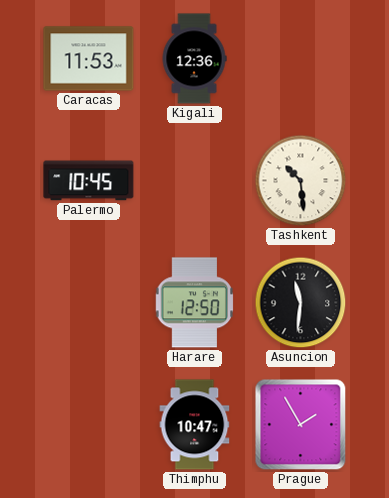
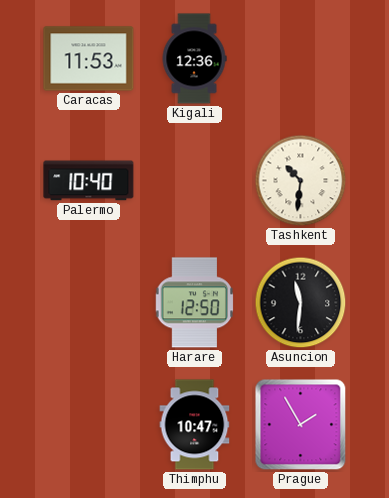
Palermo: 10:45 -> 10:40 (89, 181)
Tashkent: 10:29 -> 10:31 (301, 181)
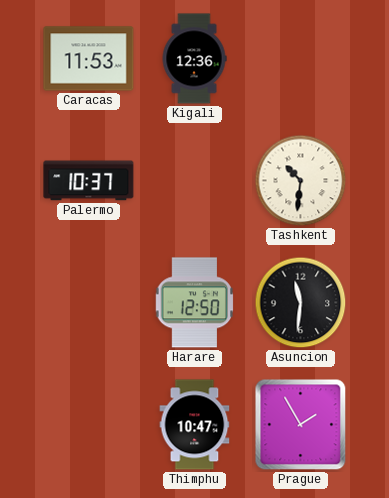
Palermo: 10:40 -> 10:37 (89, 181)
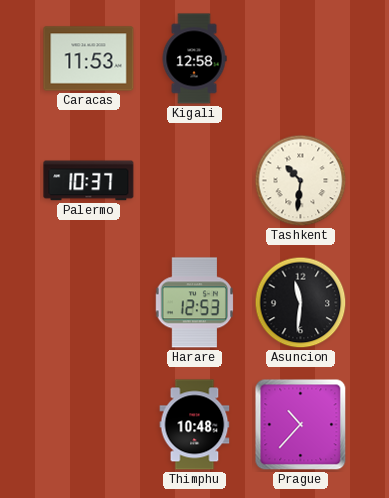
Kigali: 12:36 -> 12:58 (194, 59)
Harare: 12:50 -> 12:53 (195, 303)
Thimphu: 10:47 -> 10:48 (195, 425)
Prague: 1:55 -> 10:37 (301, 425)
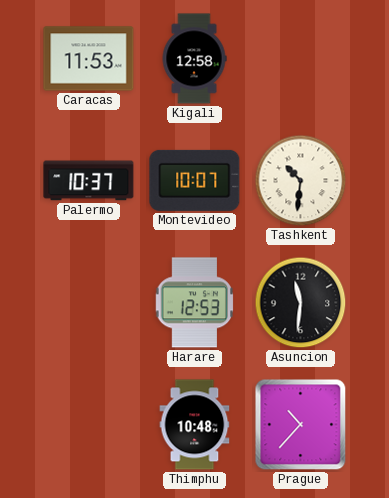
Montevideo: none -> 10:07 (195, 180)
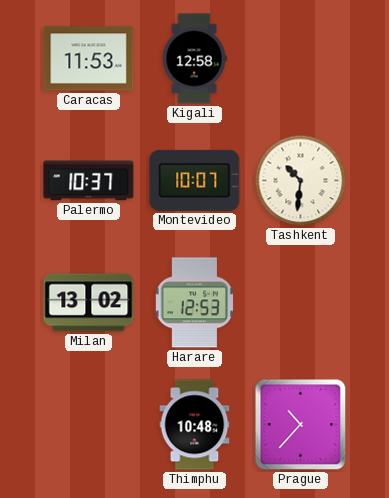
Milan: none -> 13:02 (89, 303)
Asuncion: 11:31 -> none (301, 303)
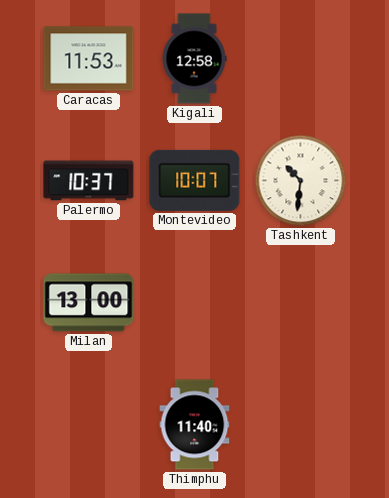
Milan: 13:02 -> 13:00 (89, 303)
Harare: 12:53 -> none (195, 303)
Thimphu: 10:48 -> 11:40 (195, 425)
Prague: 10:37 -> none (301, 425)
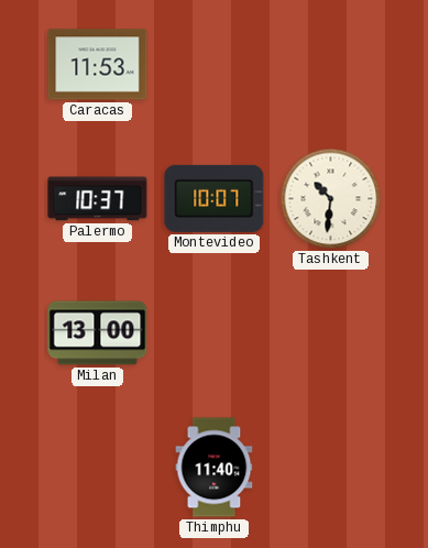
Kigali: 12:58 -> none (194, 59)
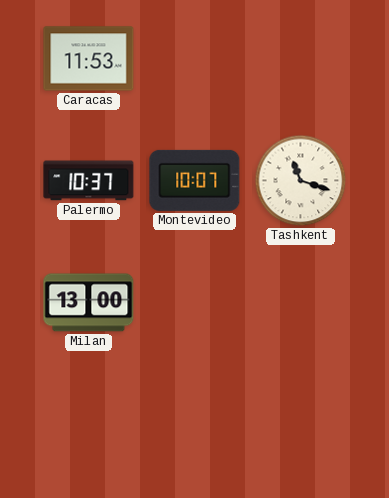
Tashkent: 10:31 -> 11:18 (301, 181)
Thimphu: 11:40 -> none (215, 468)
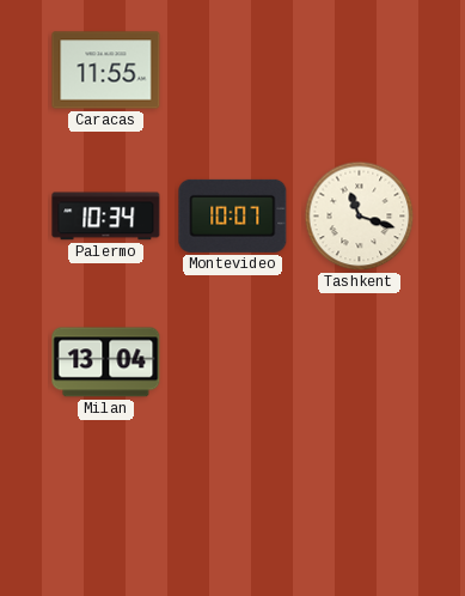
Caracas: 11:53 -> 11:55 (106, 71)
Palermo: 10:37 -> 10:34 (106, 217)
Milan: 13:00 -> 13:04 (106, 363)
